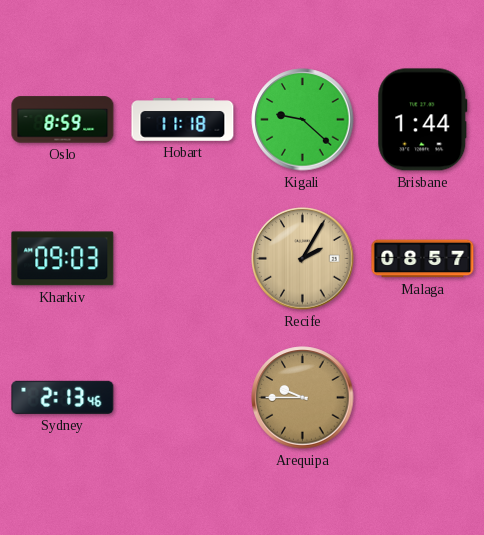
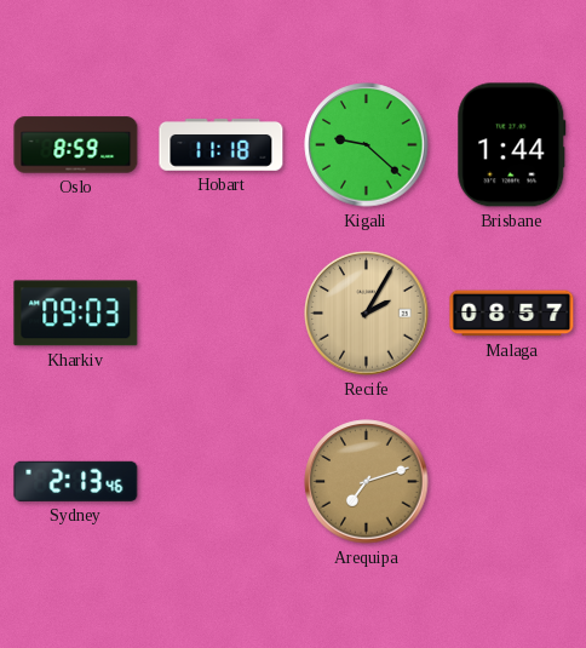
Arequipa: 9:45 -> 7:12 (367, 482)
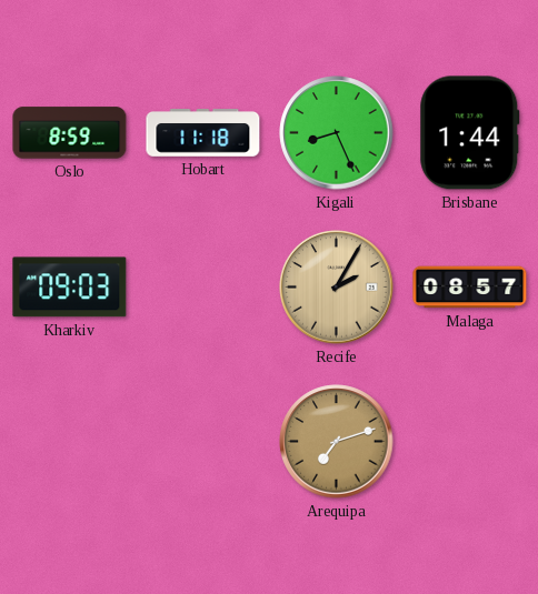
Kigali: 9:22 -> 8:26 (337, 133)
Sydney: 2:13 -> none (76, 481)
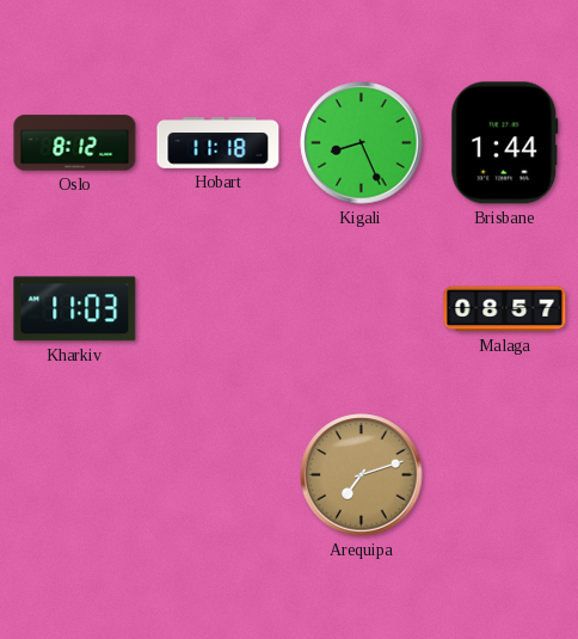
Oslo: 8:59 -> 8:12 (75, 143)
Kharkiv: 09:03 -> 11:03 (75, 309)
Recife: 2:05 -> none (337, 288)
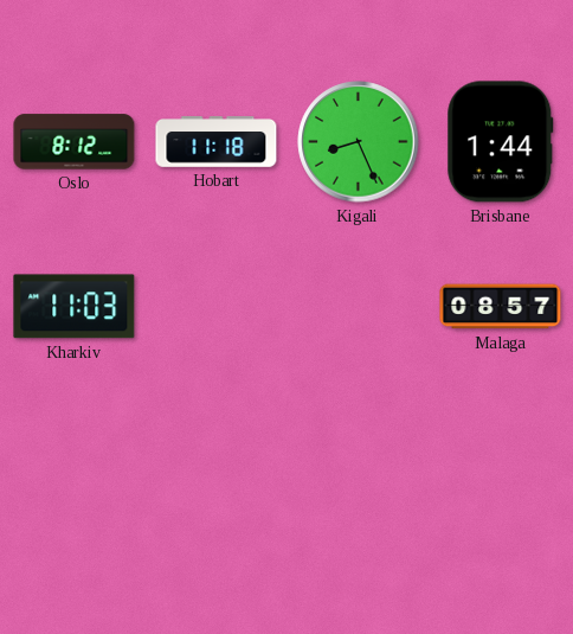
Arequipa: 7:12 -> none (362, 475)
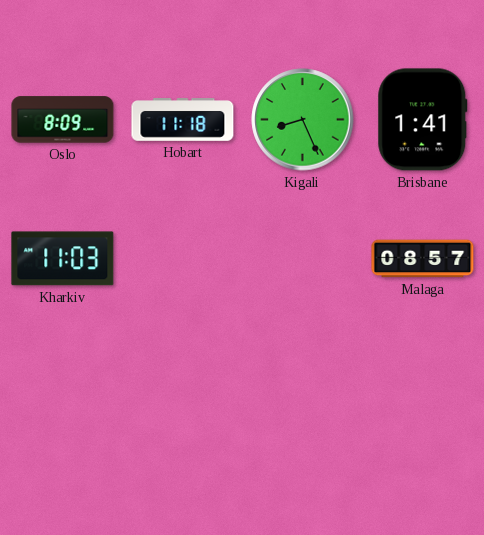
Oslo: 8:12 -> 8:09 (63, 120)
Brisbane: 1:44 -> 1:41 (423, 120)
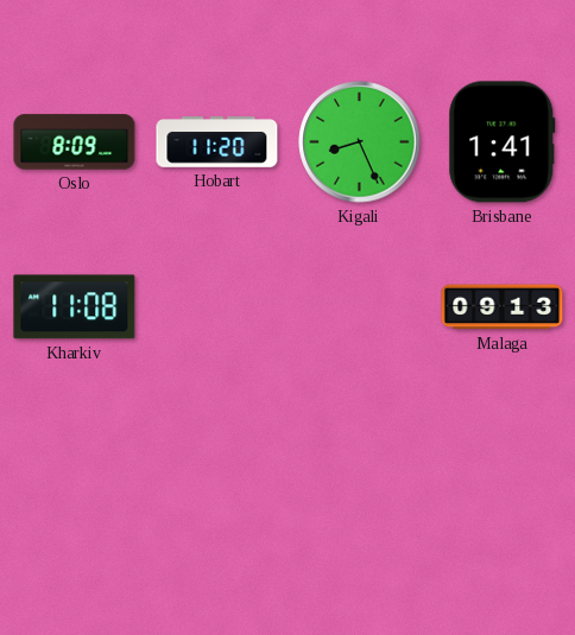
Hobart: 11:18 -> 11:20 (217, 142)
Kharkiv: 11:03 -> 11:08 (75, 307)
Malaga: 08:57 -> 09:13 (503, 307)
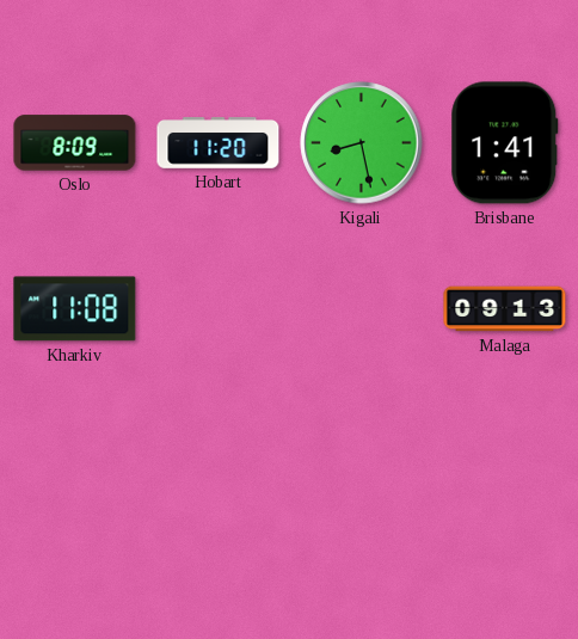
Kigali: 8:26 -> 8:28 (362, 143)
